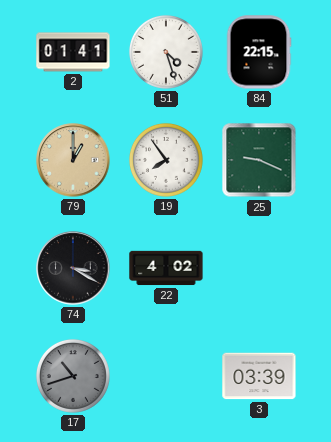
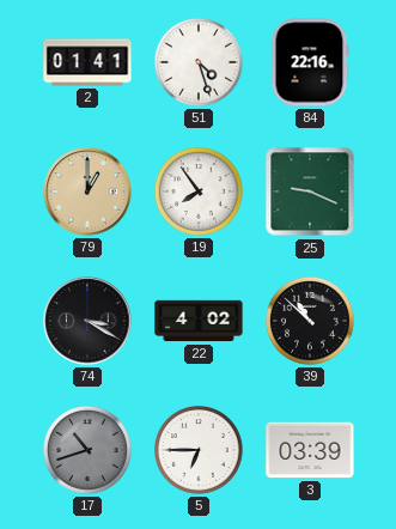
84: 22:15 -> 22:16 (310, 62)
39: none -> 10:52 (310, 321)
5: none -> 6:45 (199, 450)
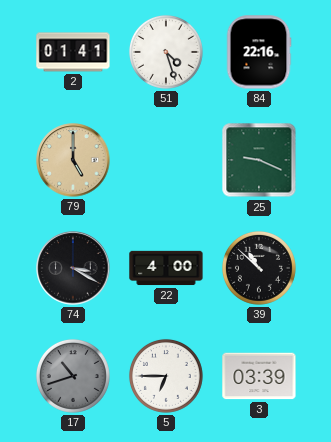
79: 1:00 -> 5:00 (73, 160)
19: 7:54 -> none (199, 191)
22: 4:02 -> 4:00 (166, 268)
